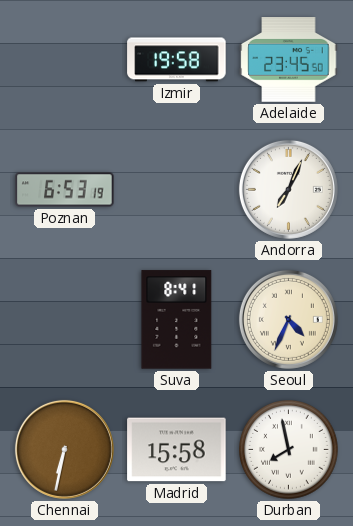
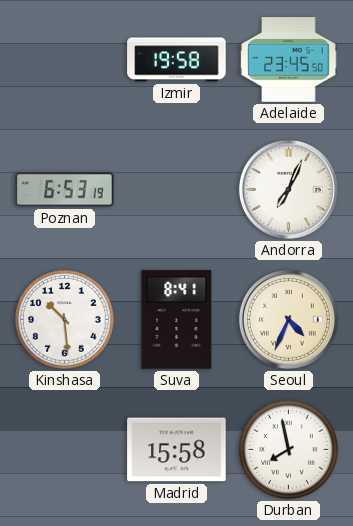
Kinshasa: none -> 10:29 (65, 320)
Chennai: 6:32 -> none (64, 449)
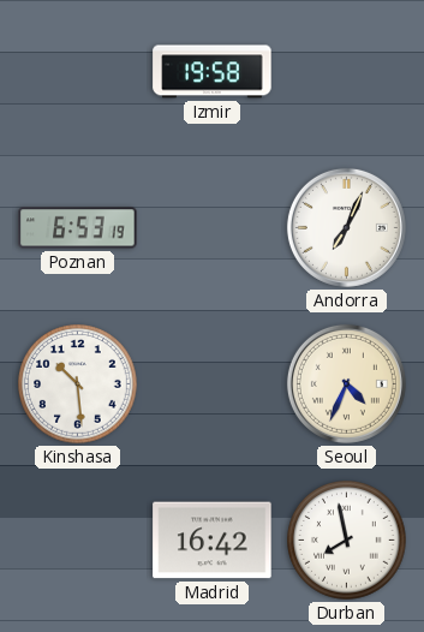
Adelaide: 23:45 -> none (289, 60)
Suva: 8:41 -> none (177, 320)
Madrid: 15:58 -> 16:42 (213, 541)
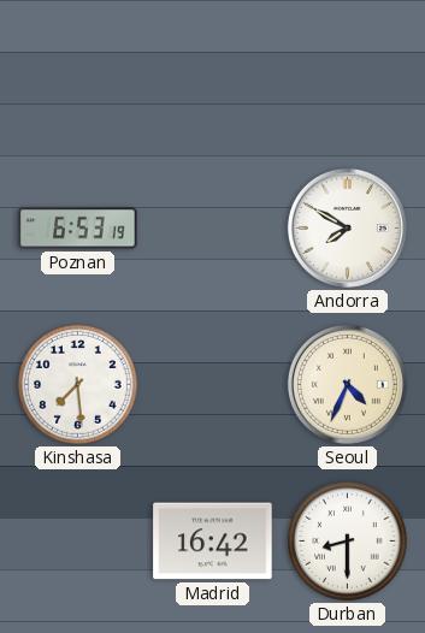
Izmir: 19:58 -> none (213, 72)
Andorra: 7:04 -> 7:50 (347, 227)
Kinshasa: 10:29 -> 7:29 (78, 385)
Durban: 7:58 -> 8:30 (348, 542)
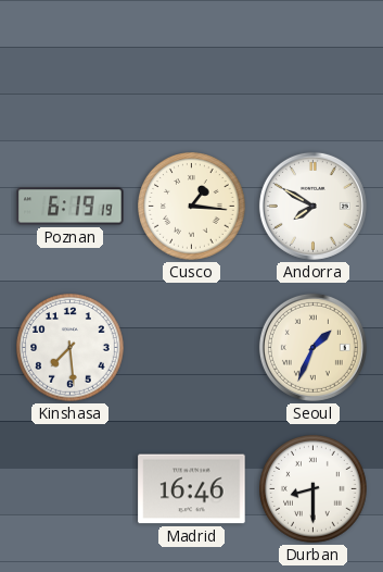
Poznan: 6:53 -> 6:19 (71, 207)
Cusco: none -> 1:16 (192, 207)
Seoul: 4:34 -> 1:34 (312, 347)
Madrid: 16:42 -> 16:46 (192, 489)
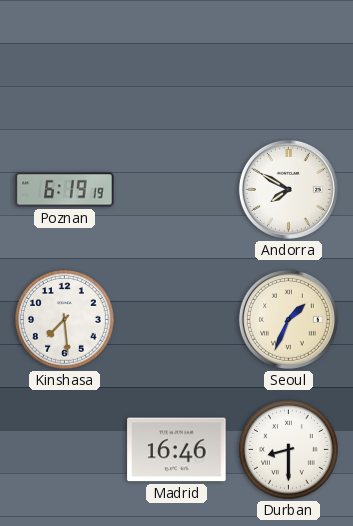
Cusco: 1:16 -> none (192, 207)
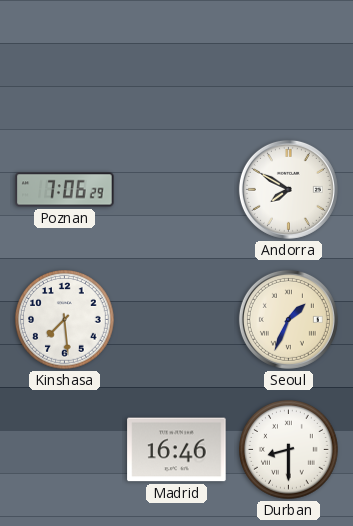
Poznan: 6:19 -> 7:06 (65, 190)
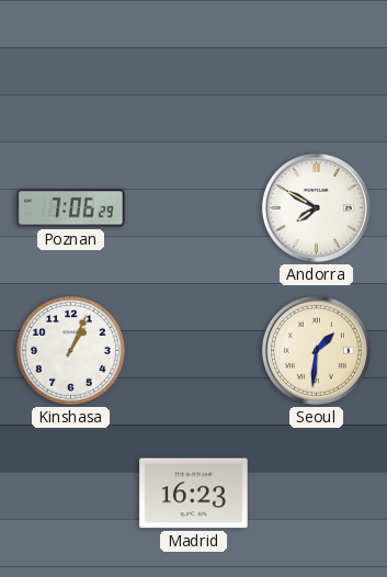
Kinshasa: 7:29 -> 1:04 (71, 351)
Seoul: 1:34 -> 1:31 (316, 350)
Madrid: 16:46 -> 16:23 (194, 494)
Durban: 8:30 -> none (289, 450)
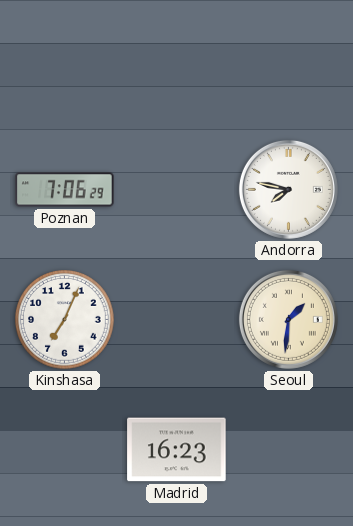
Andorra: 7:50 -> 7:47 (288, 189)
Kinshasa: 1:04 -> 7:04 (65, 320)
